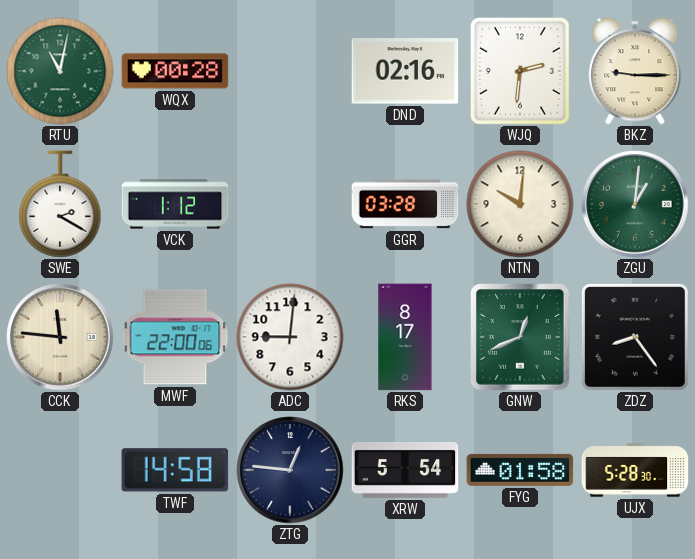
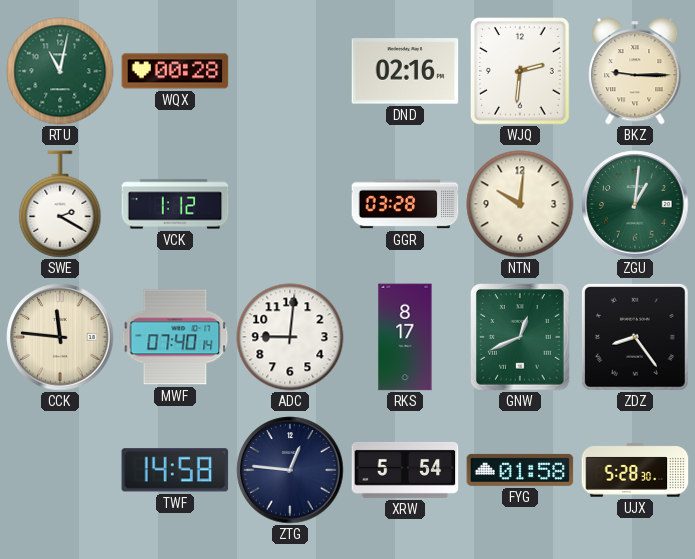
MWF: 22:00 -> 07:40 (175, 337)
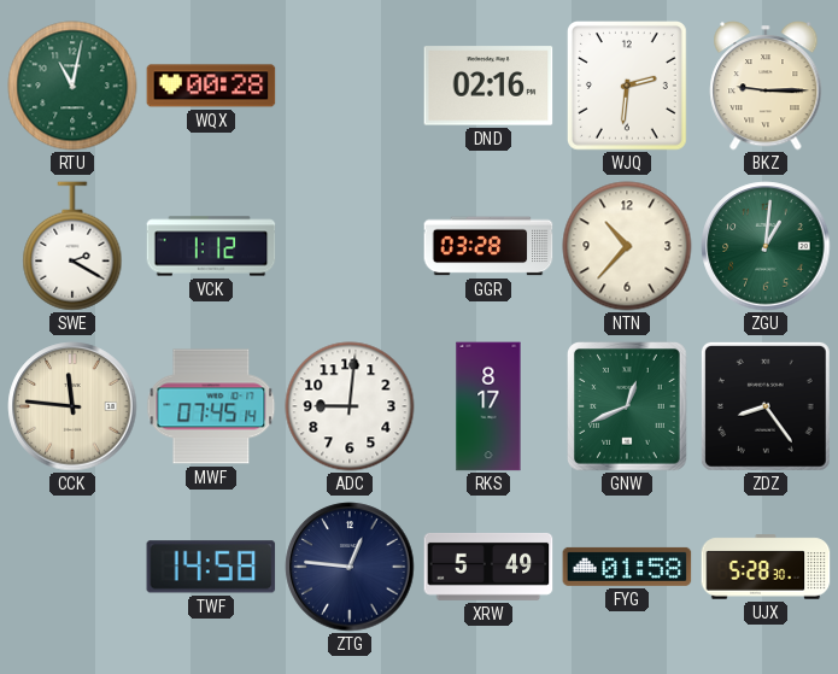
NTN: 10:01 -> 10:37 (627, 246)
MWF: 07:40 -> 07:45 (211, 406)
XRW: 5:54 -> 5:49 (488, 567)
